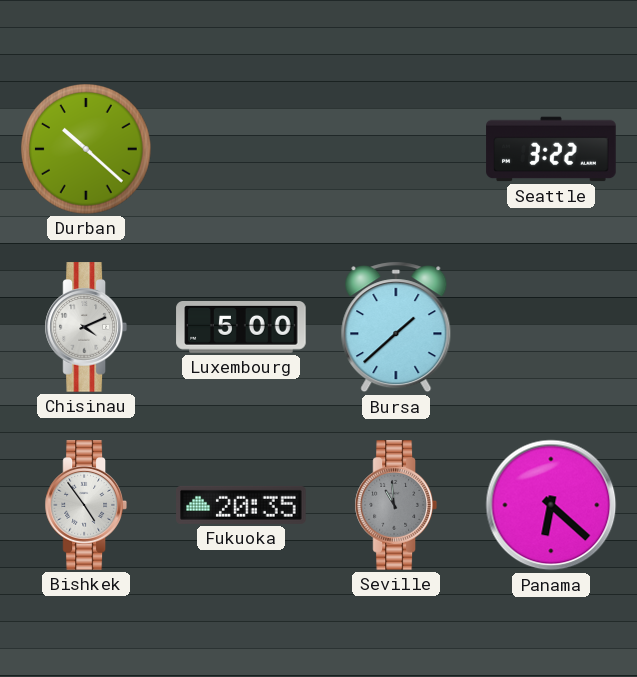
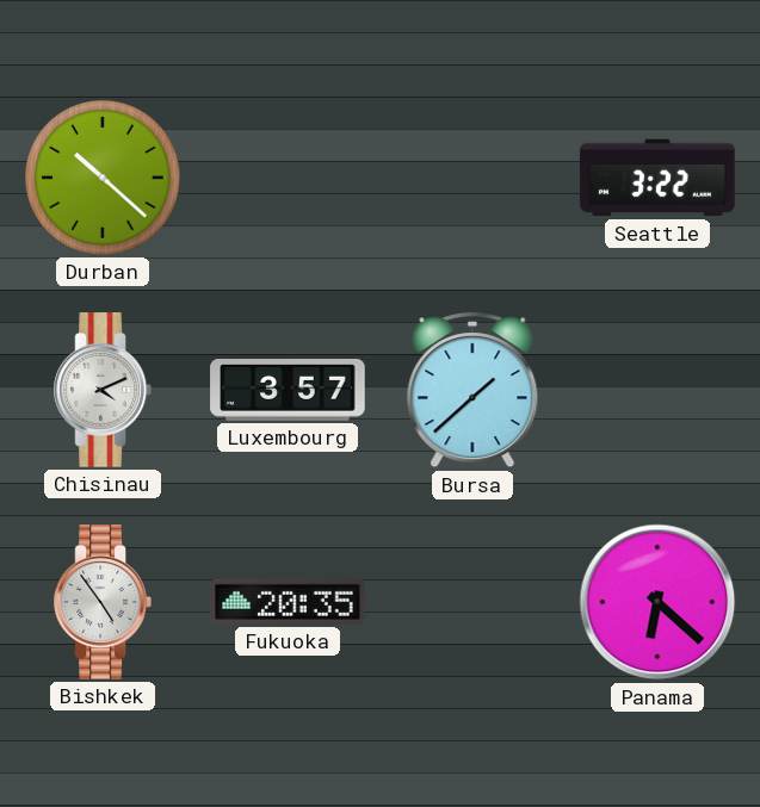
Luxembourg: 5:00 -> 3:57 (288, 391)
Seville: 10:59 -> none (396, 505)
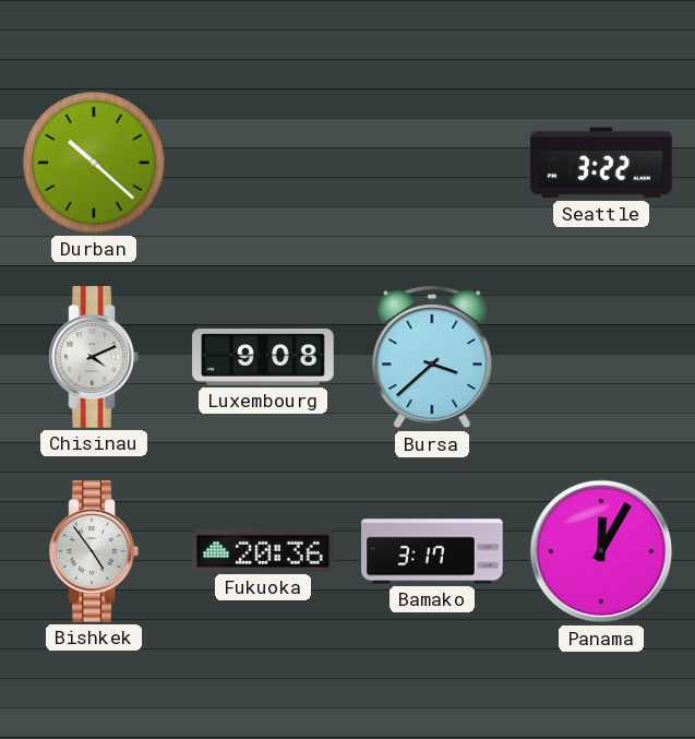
Luxembourg: 3:57 -> 9:08 (263, 358)
Bursa: 1:38 -> 3:38 (432, 357)
Fukuoka: 20:35 -> 20:36 (263, 551)
Bamako: none -> 3:17 (432, 551)
Panama: 6:22 -> 12:05 (601, 551)
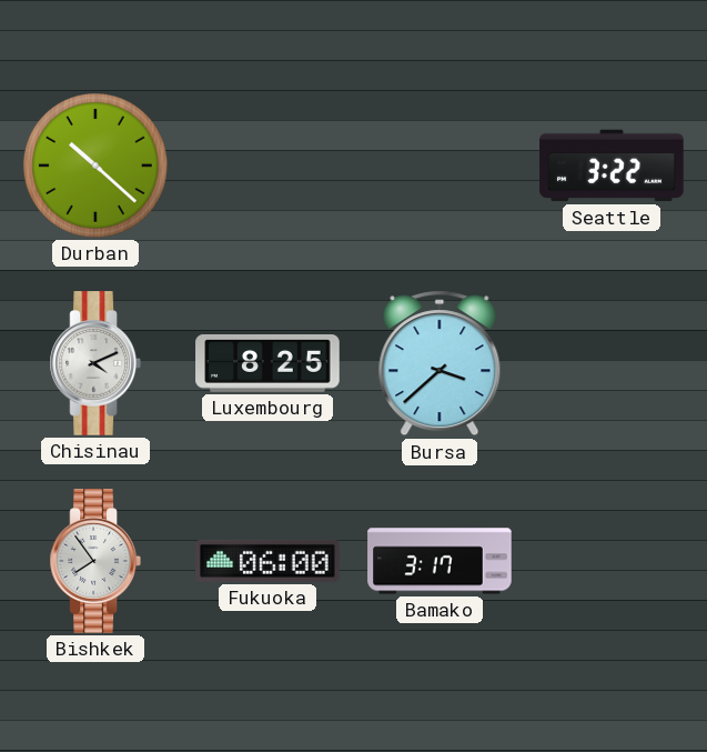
Luxembourg: 9:08 -> 8:25 (267, 364)
Bishkek: 4:54 -> 7:54 (95, 561)
Fukuoka: 20:36 -> 06:00 (267, 561)
Panama: 12:05 -> none (601, 551)
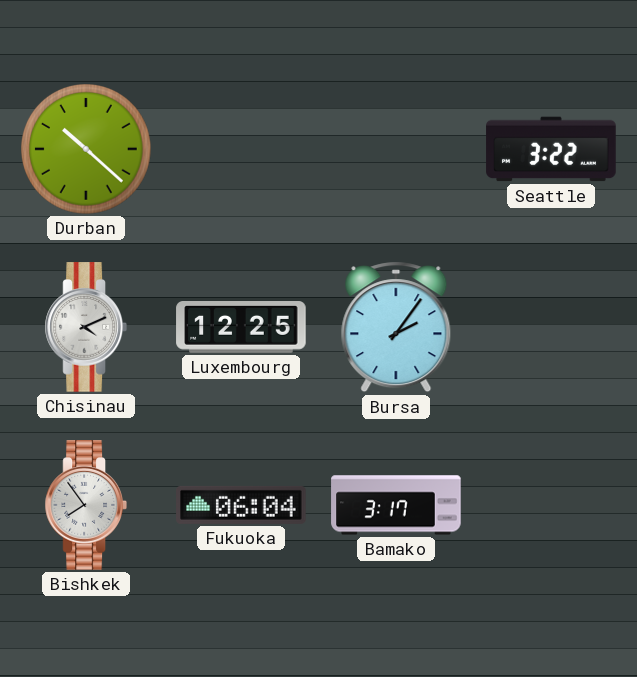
Luxembourg: 8:25 -> 12:25 (241, 328)
Bursa: 3:38 -> 2:06 (396, 327)
Fukuoka: 06:00 -> 06:04 (241, 505)
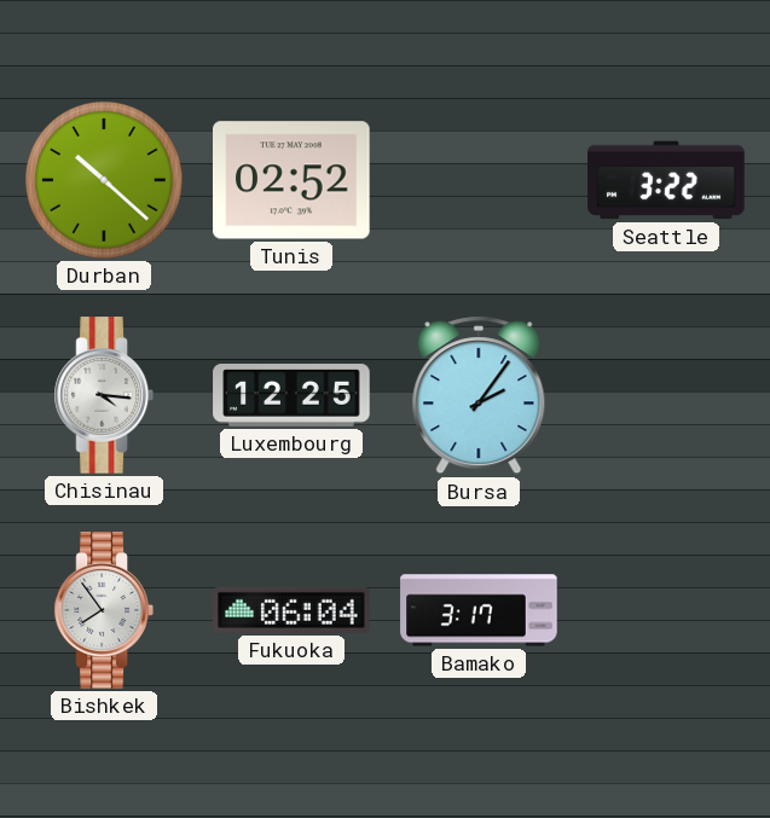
Tunis: none -> 02:52 (291, 180)
Chisinau: 4:11 -> 4:16 (104, 395)
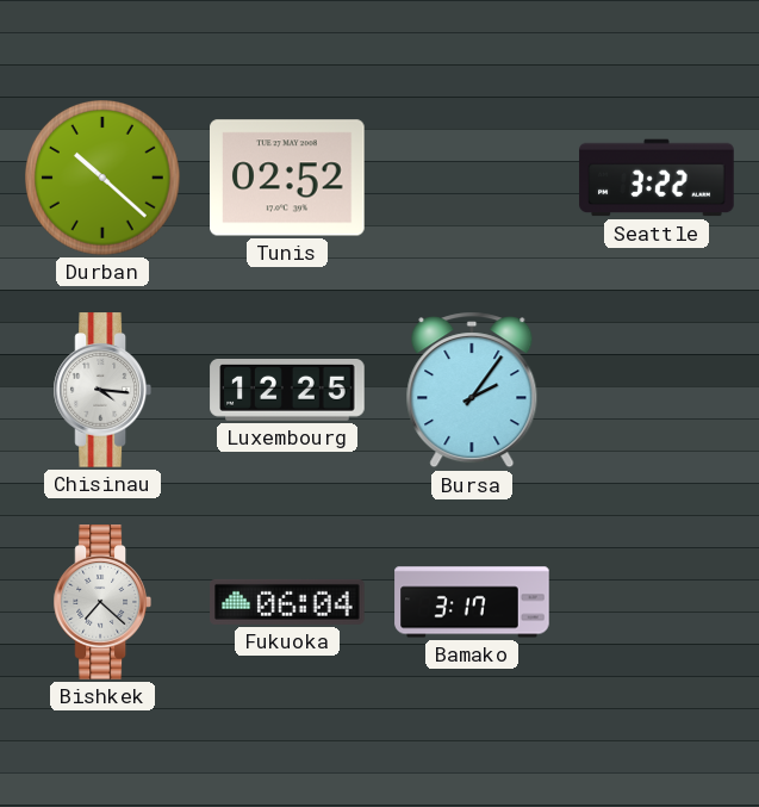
Bishkek: 7:54 -> 7:22 (102, 602)
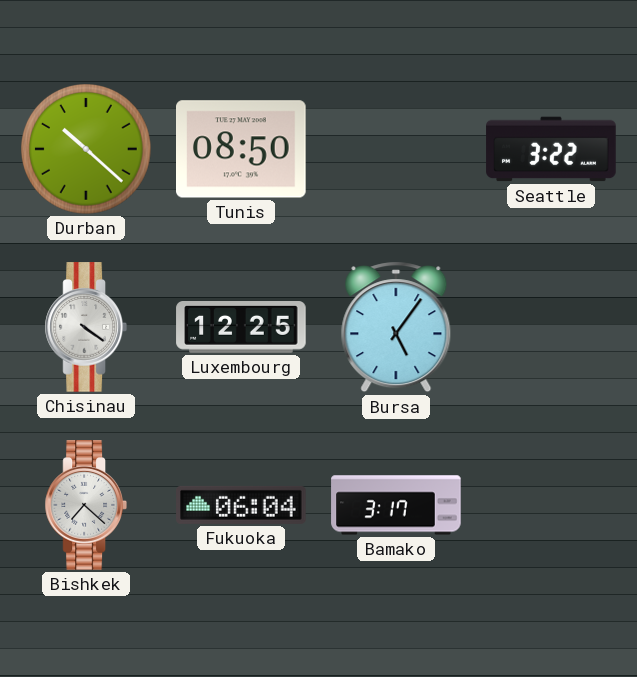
Tunis: 02:52 -> 08:50 (241, 149)
Chisinau: 4:16 -> 4:21 (86, 327)
Bursa: 2:06 -> 5:06 (396, 327)
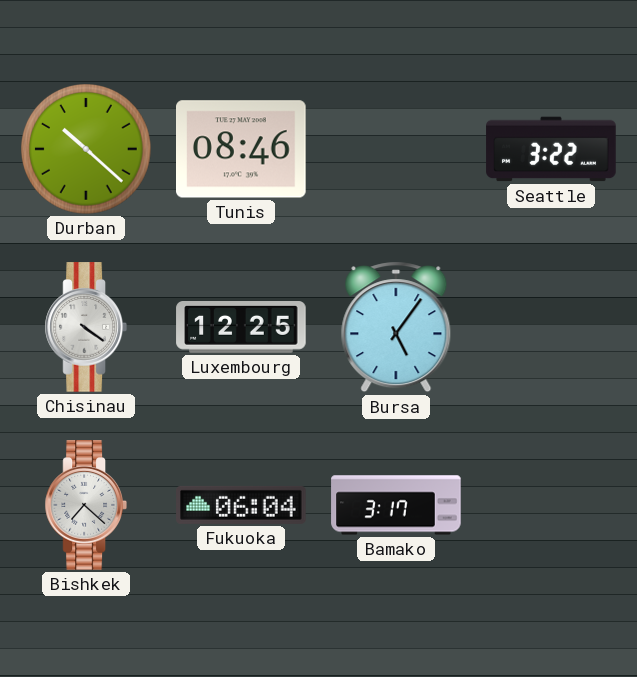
Tunis: 08:50 -> 08:46 (241, 149)
